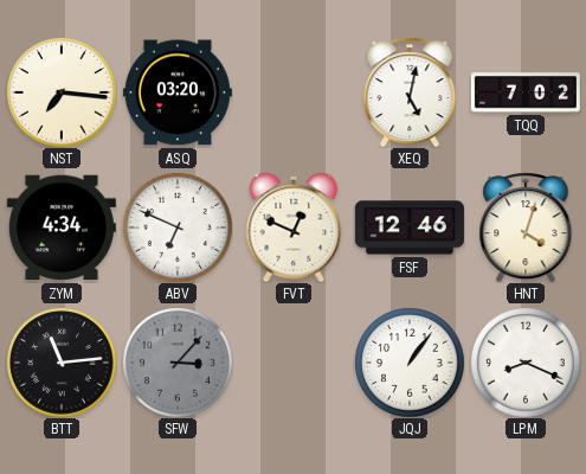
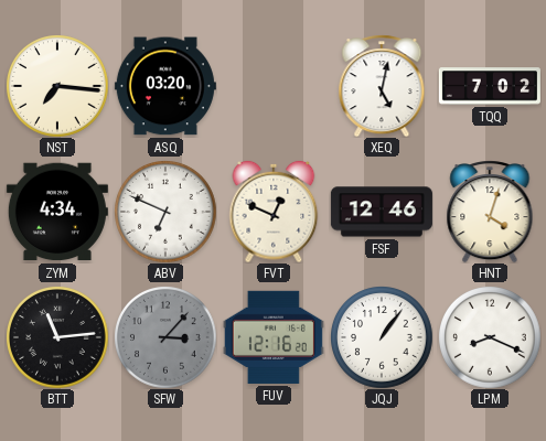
FUV: none -> 12:16 (274, 337)
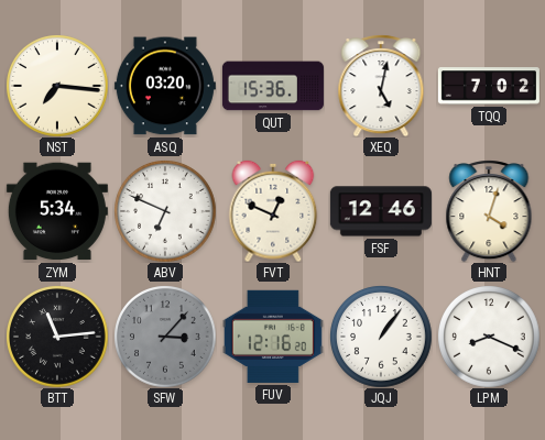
QUT: none -> 15:36 (273, 86)
ZYM: 4:34 -> 5:34 (57, 211)
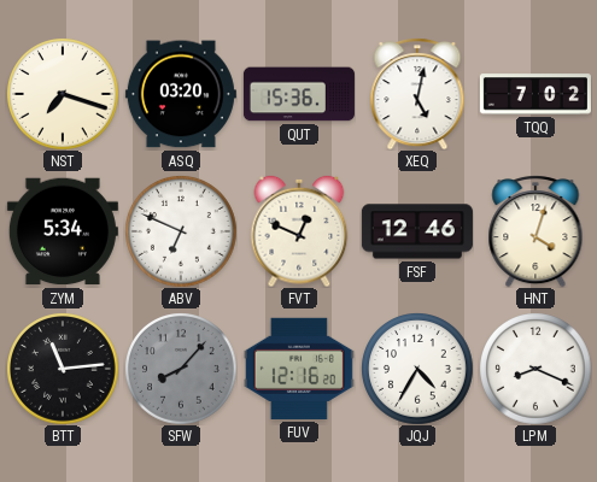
NST: 7:16 -> 7:18 (63, 94)
SFW: 3:07 -> 8:07 (181, 369)
JQJ: 1:06 -> 4:35 (417, 369)
